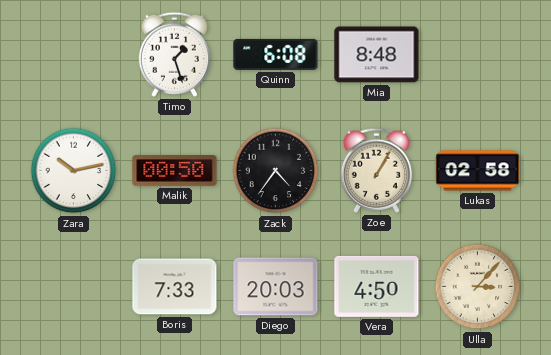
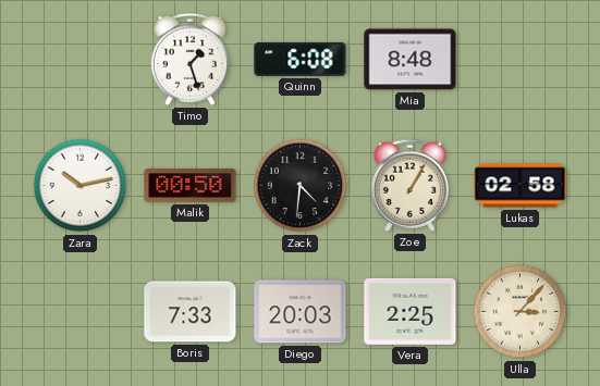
Zack: 4:36 -> 4:31 (301, 186)
Vera: 4:50 -> 2:25 (411, 311)
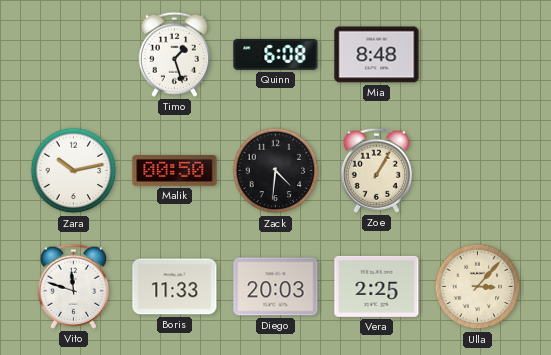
Lukas: 02:58 -> none (521, 186)
Vito: none -> 11:48 (73, 286)
Boris: 7:33 -> 11:33 (175, 287)
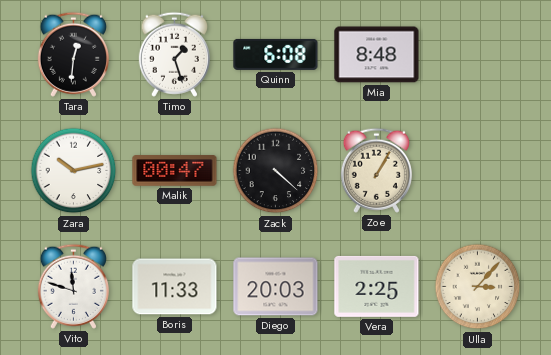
Tara: none -> 12:31 (73, 54)
Malik: 00:50 -> 00:47 (175, 171)
Zack: 4:31 -> 4:22 (276, 171)
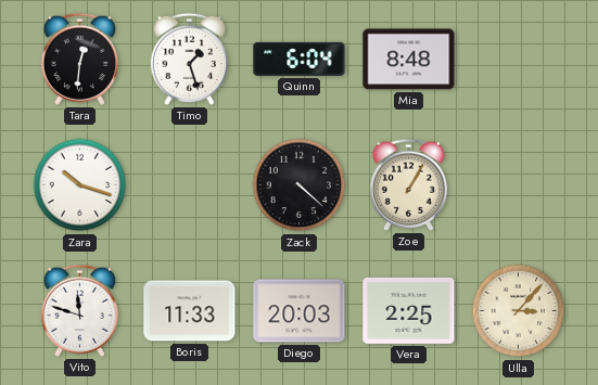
Quinn: 6:08 -> 6:04 (300, 59)
Zara: 10:13 -> 10:18 (80, 185)
Malik: 00:47 -> none (175, 171)
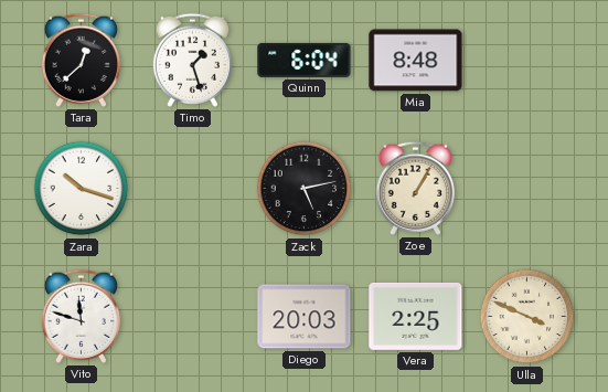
Tara: 12:31 -> 12:38 (81, 60)
Zack: 4:22 -> 5:13 (305, 189)
Boris: 11:33 -> none (190, 311)
Ulla: 3:07 -> 3:49 (527, 317)
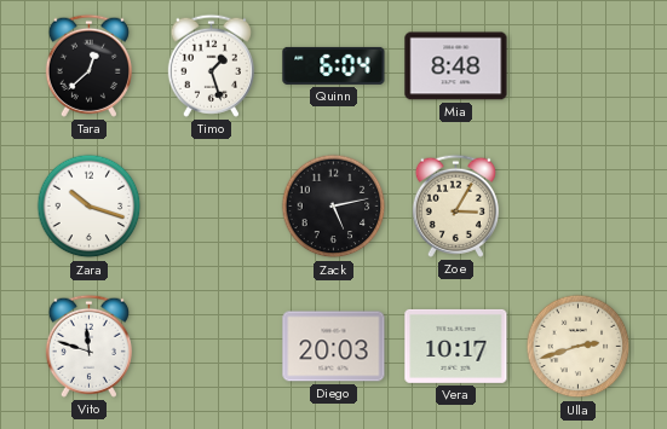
Zoe: 1:05 -> 3:05 (455, 205)
Vera: 2:25 -> 10:17 (456, 346)
Ulla: 3:49 -> 2:42 (579, 347)
